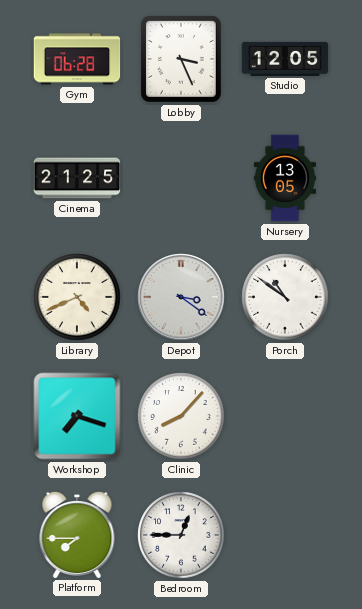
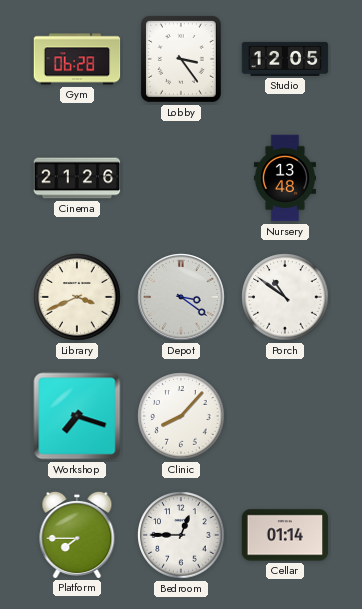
Lobby: 3:26 -> 3:24 (182, 60)
Cinema: 21:25 -> 21:26 (77, 178)
Nursery: 13:05 -> 13:48 (285, 178)
Library: 4:41 -> 3:41 (77, 297)
Cellar: none -> 01:14 (285, 535)
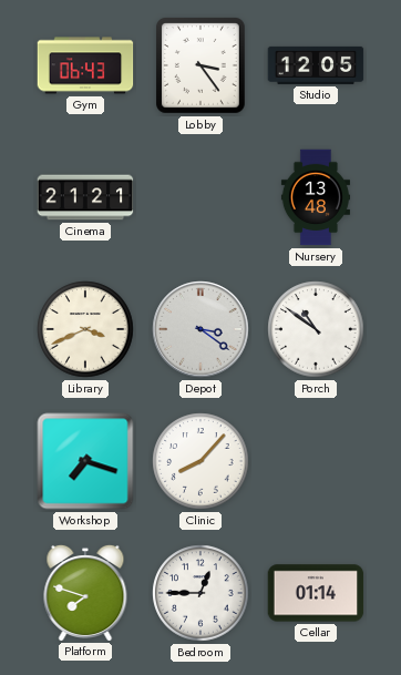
Gym: 06:28 -> 06:43 (85, 65)
Cinema: 21:26 -> 21:21 (85, 197)
Platform: 7:45 -> 7:48 (85, 592)
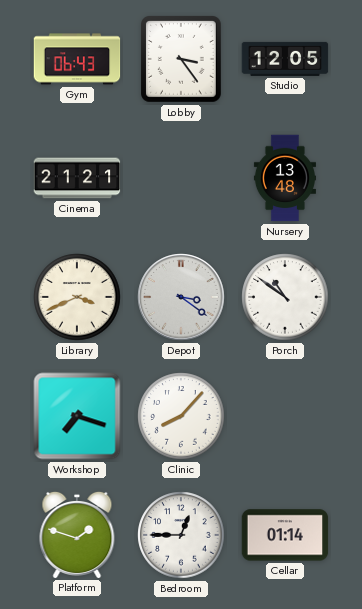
Platform: 7:48 -> 1:48 (77, 534)
